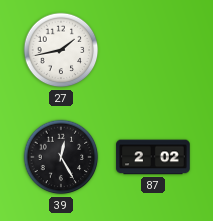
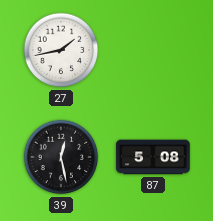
39: 12:25 -> 12:28 (61, 157)
87: 2:02 -> 5:08 (153, 157)
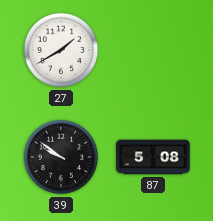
27: 1:43 -> 1:40 (61, 50)
39: 12:28 -> 9:51 (61, 157)
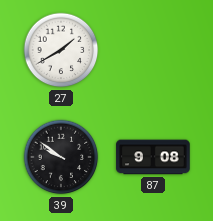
87: 5:08 -> 9:08 (153, 157)
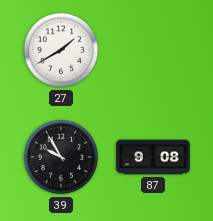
39: 9:51 -> 9:55 (61, 157)
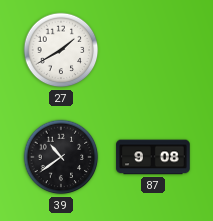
39: 9:55 -> 10:39 (61, 157)
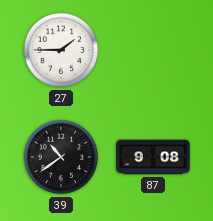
27: 1:40 -> 1:45 (61, 50)
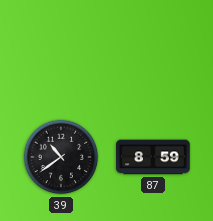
27: 1:45 -> none (61, 50)
87: 9:08 -> 8:59 (153, 157)
